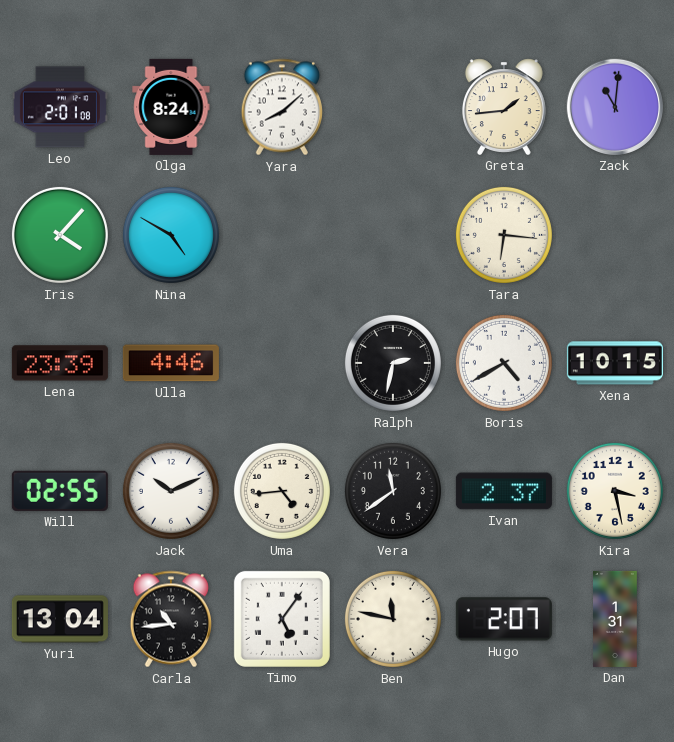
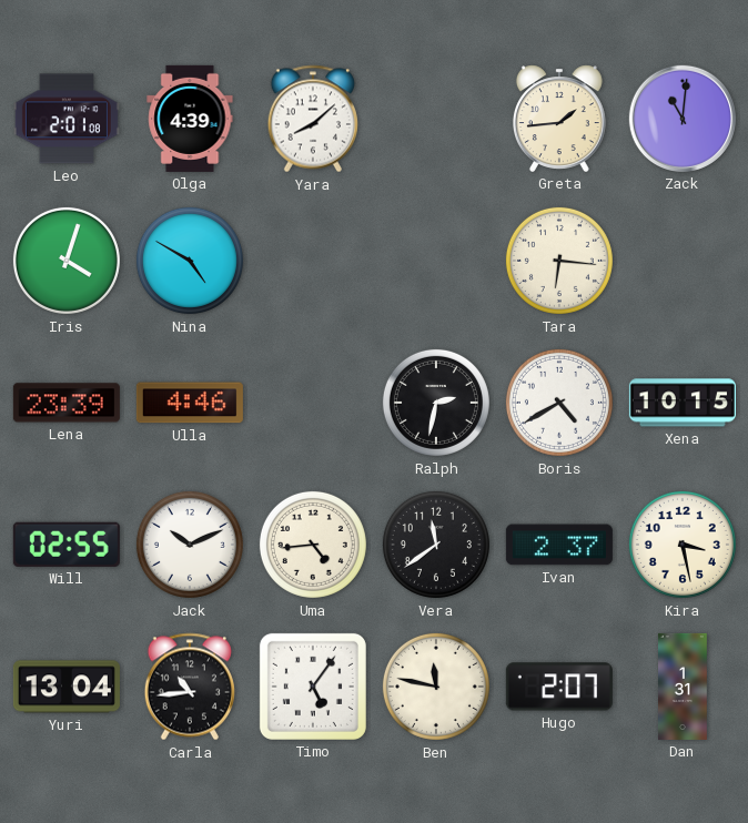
Olga: 8:24 -> 4:39 (190, 119)
Iris: 4:07 -> 4:03 (67, 261)
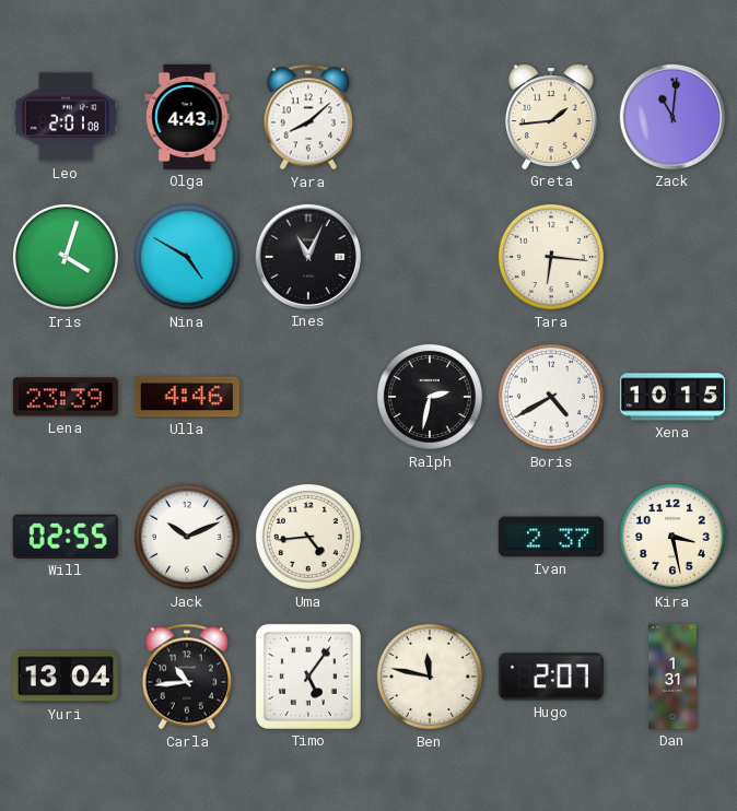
Olga: 4:39 -> 4:43 (187, 117)
Ines: none -> 11:04 (308, 257)
Vera: 11:39 -> none (436, 545)
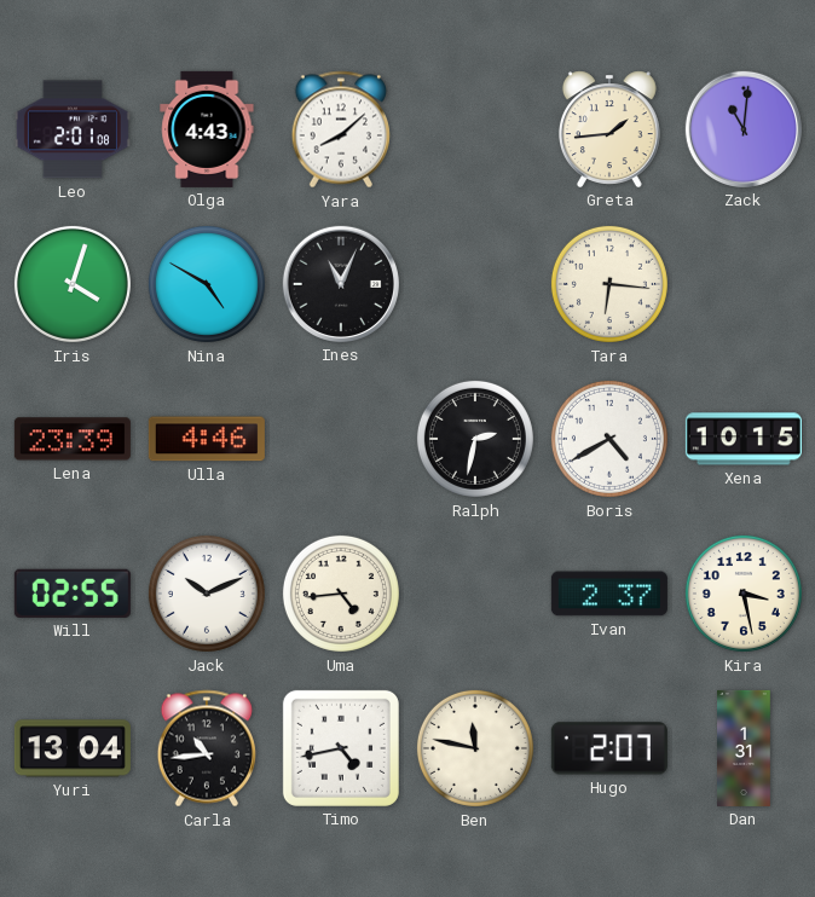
Timo: 5:06 -> 4:43 (341, 748)
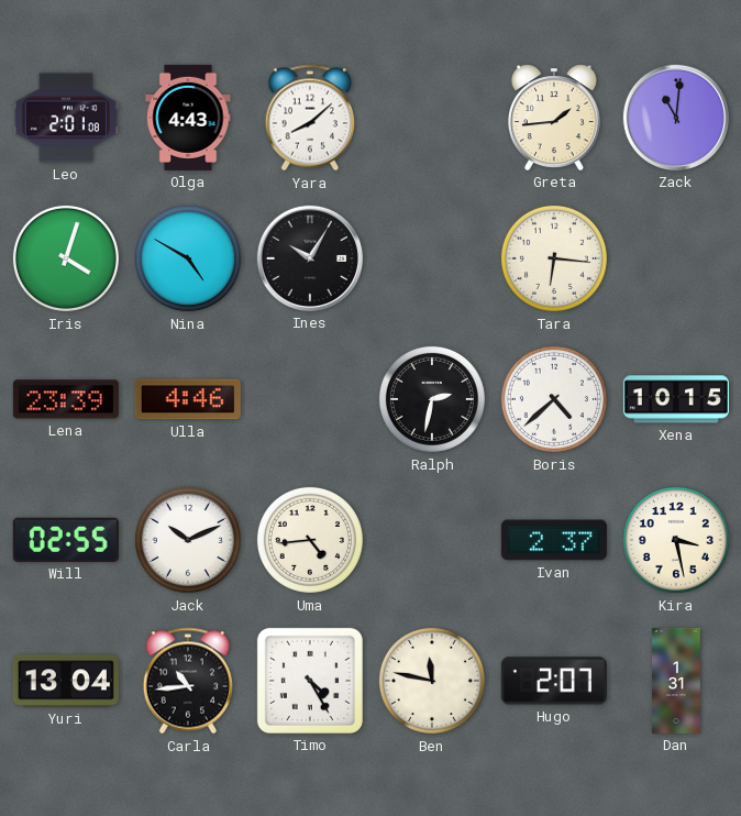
Ines: 11:04 -> 10:05 (310, 258)
Boris: 4:40 -> 4:38 (554, 399)
Timo: 4:43 -> 4:25 (310, 681)
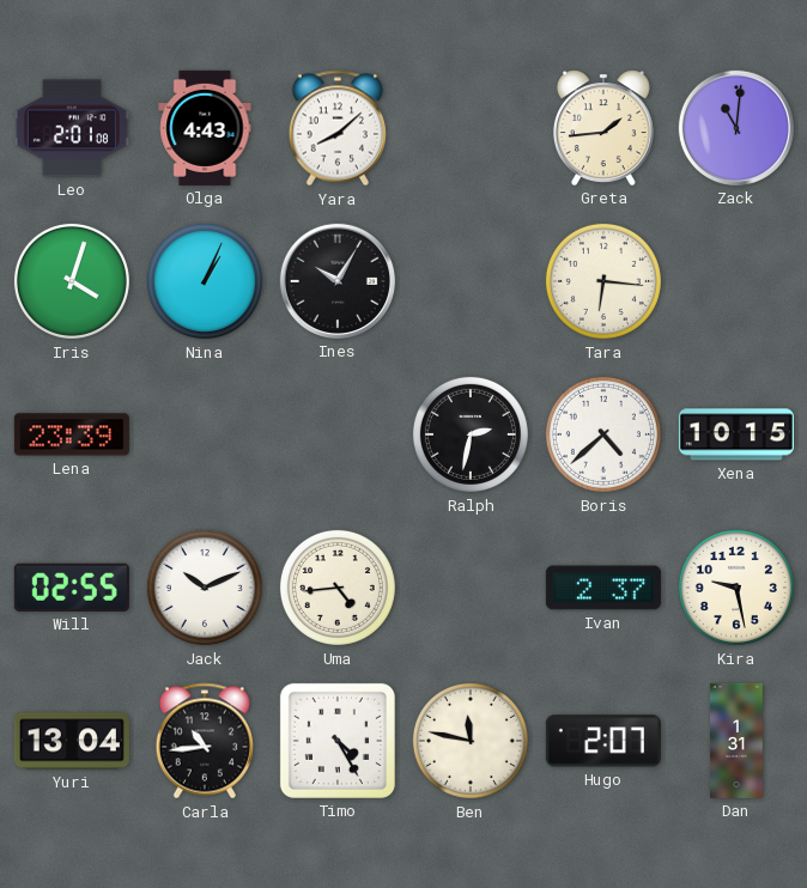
Nina: 4:50 -> 1:04 (205, 281)
Ulla: 4:46 -> none (188, 399)
Kira: 3:28 -> 9:28 (736, 588)
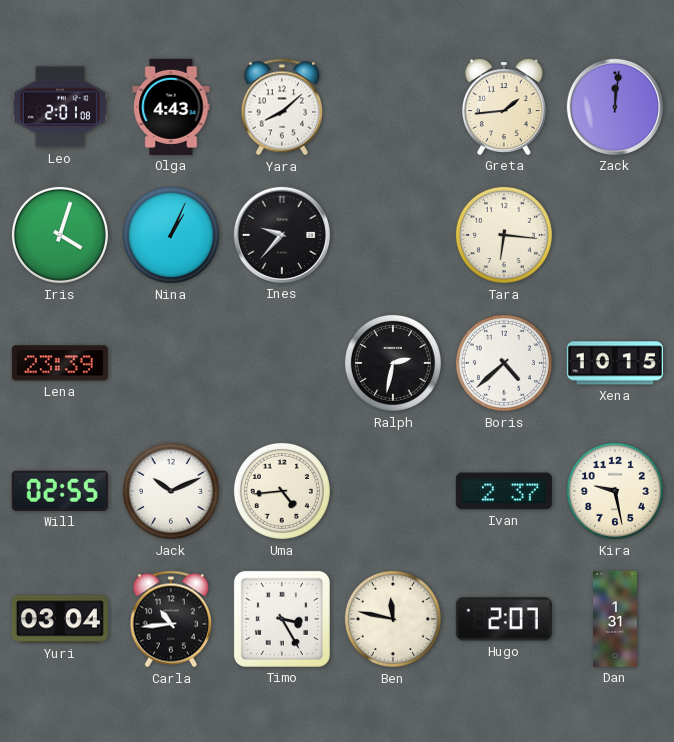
Zack: 11:01 -> 12:01 (615, 107)
Ines: 10:05 -> 9:37 (282, 235)
Yuri: 13:04 -> 03:04 (60, 619)
Timo: 4:25 -> 3:25 (282, 619)
